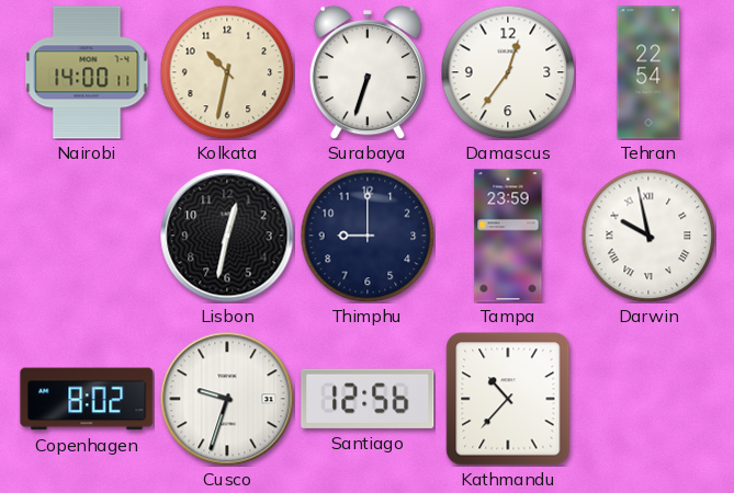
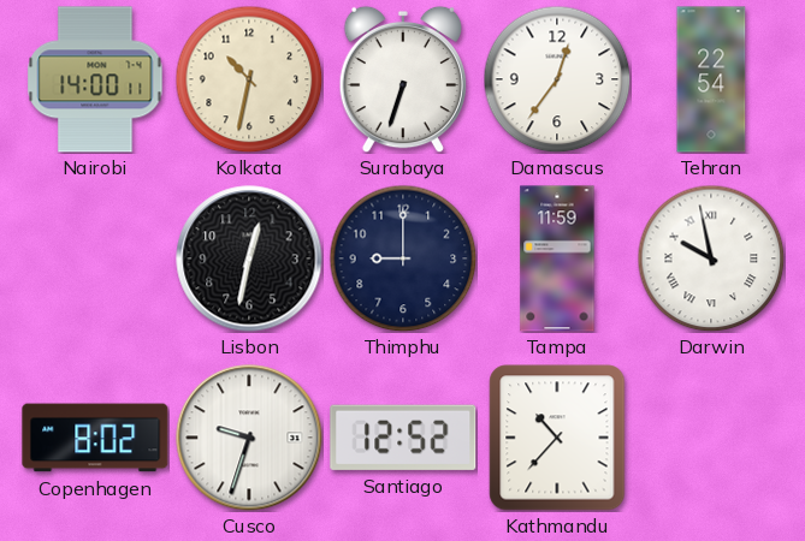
Tampa: 23:59 -> 11:59 (557, 258)
Santiago: 12:56 -> 12:52 (403, 438)
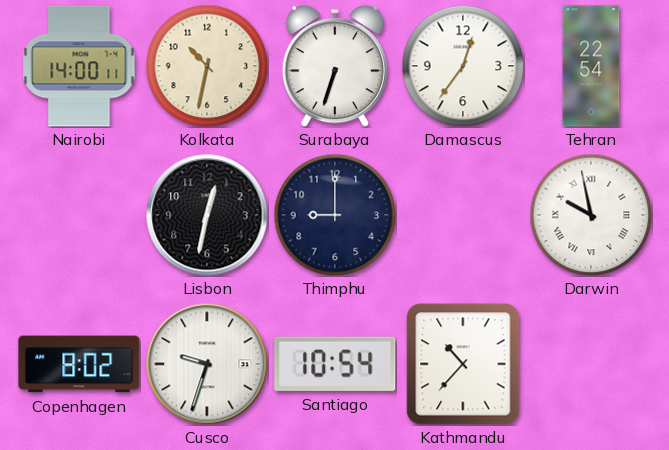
Tampa: 11:59 -> none (557, 258)
Santiago: 12:52 -> 10:54 (335, 364)
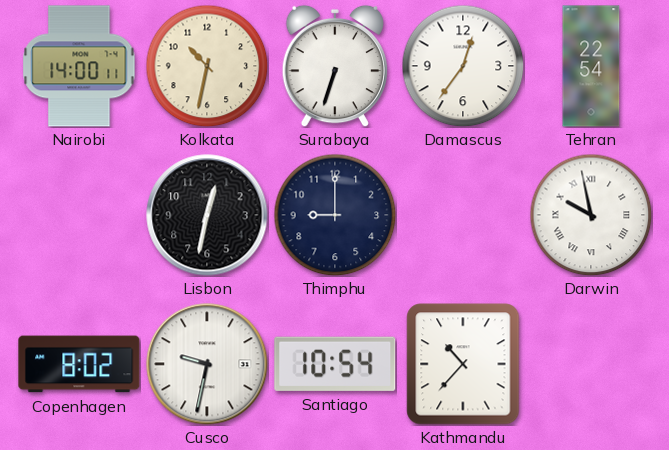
Cusco: 9:33 -> 9:32 (207, 364)
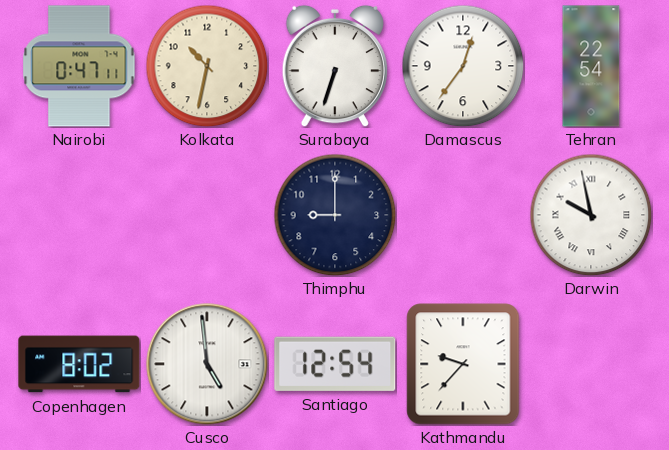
Nairobi: 14:00 -> 0:47 (79, 66)
Lisbon: 12:32 -> none (207, 215)
Cusco: 9:32 -> 4:59 (207, 364)
Santiago: 10:54 -> 12:54 (335, 364)
Kathmandu: 10:37 -> 9:37 (463, 364)
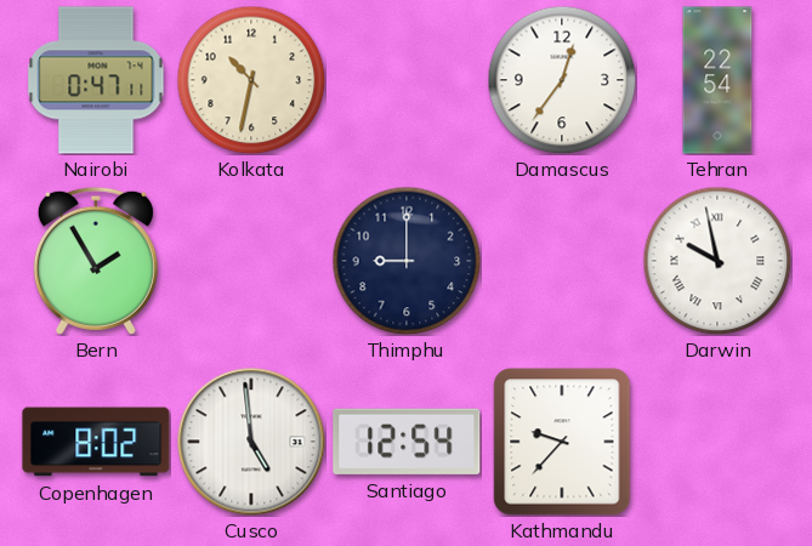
Surabaya: 6:33 -> none (334, 66)
Bern: none -> 1:55 (96, 261)
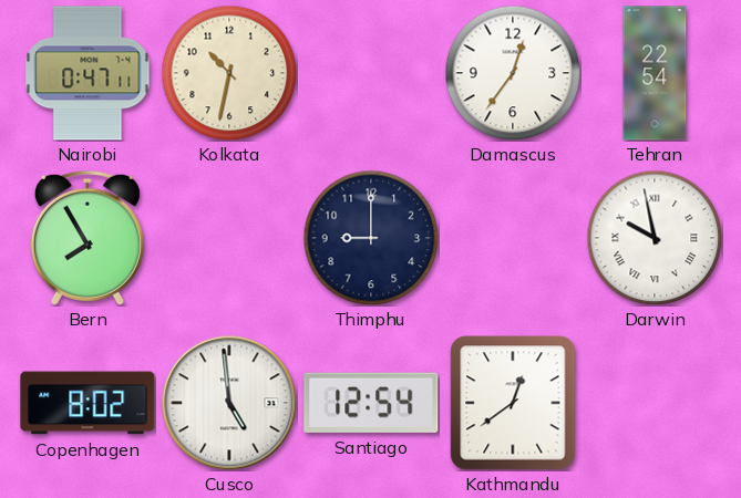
Bern: 1:55 -> 7:55 (88, 238)
Kathmandu: 9:37 -> 12:39 (513, 403)
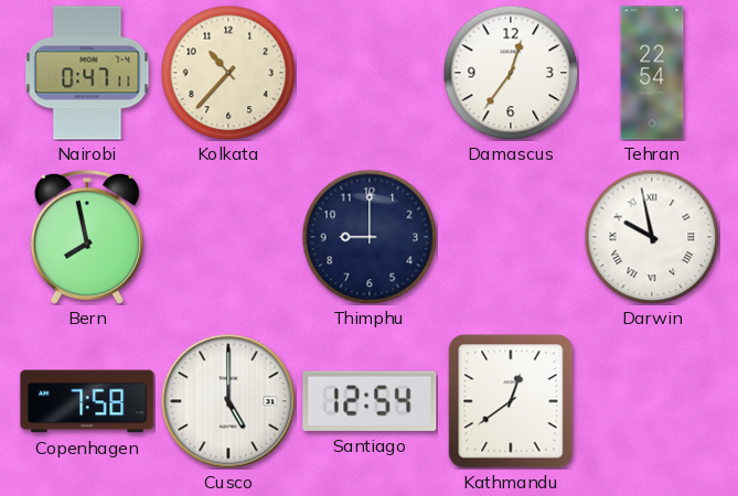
Kolkata: 10:32 -> 10:37 (228, 73)
Bern: 7:55 -> 7:58 (87, 237)
Copenhagen: 8:02 -> 7:58 (87, 401)
Cusco: 4:59 -> 5:00 (228, 401)
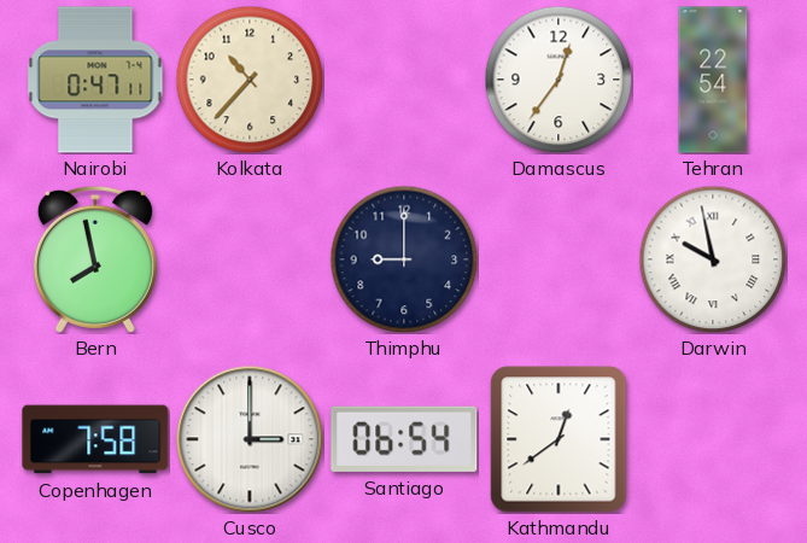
Cusco: 5:00 -> 3:00 (250, 439)
Santiago: 12:54 -> 06:54 (404, 439)
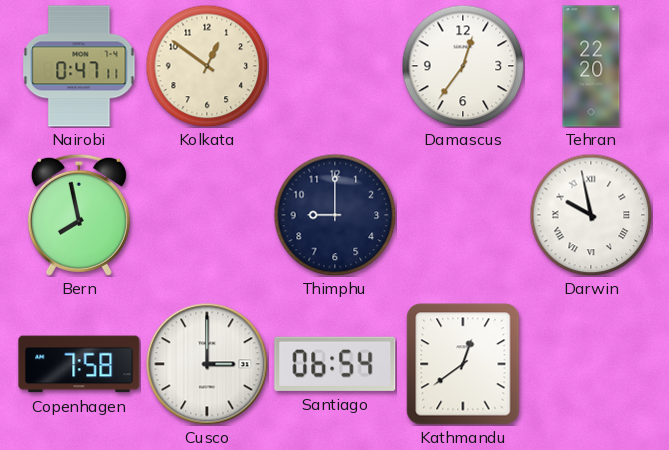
Kolkata: 10:37 -> 12:51 (207, 66)
Tehran: 22:54 -> 22:20 (591, 66)
